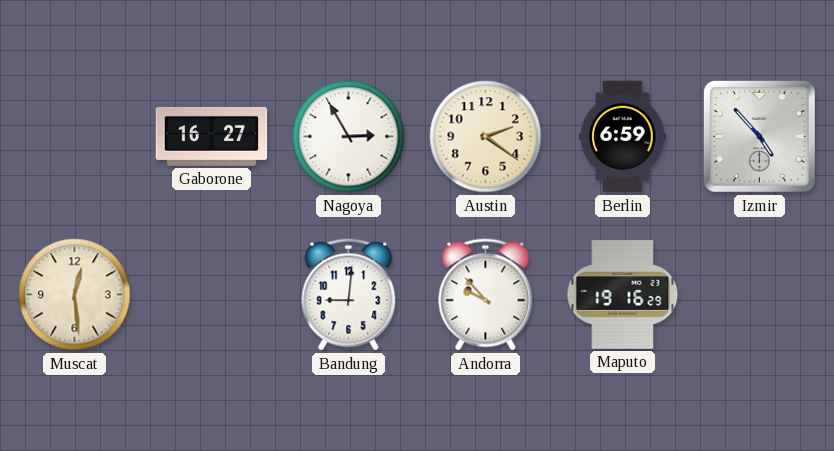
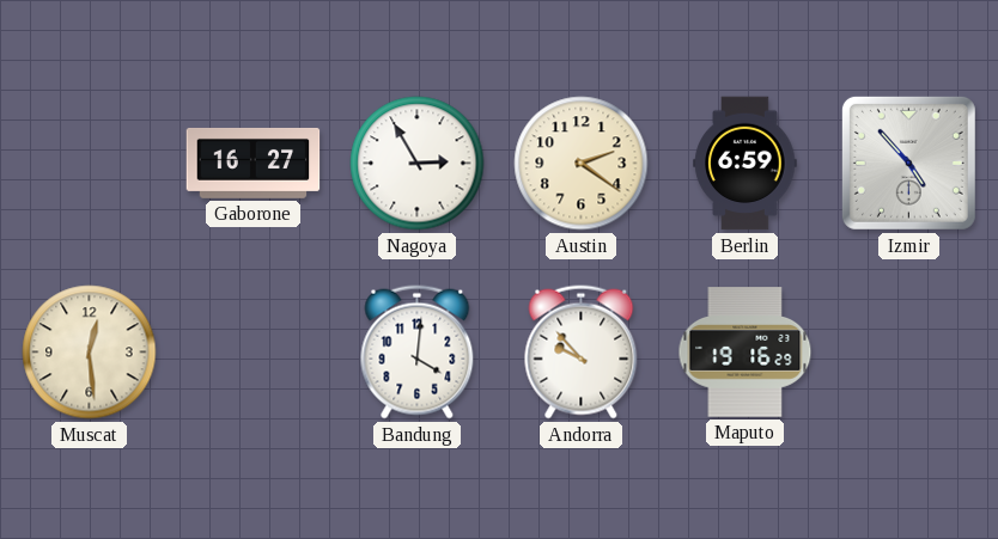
Bandung: 9:01 -> 4:01 (418, 353)
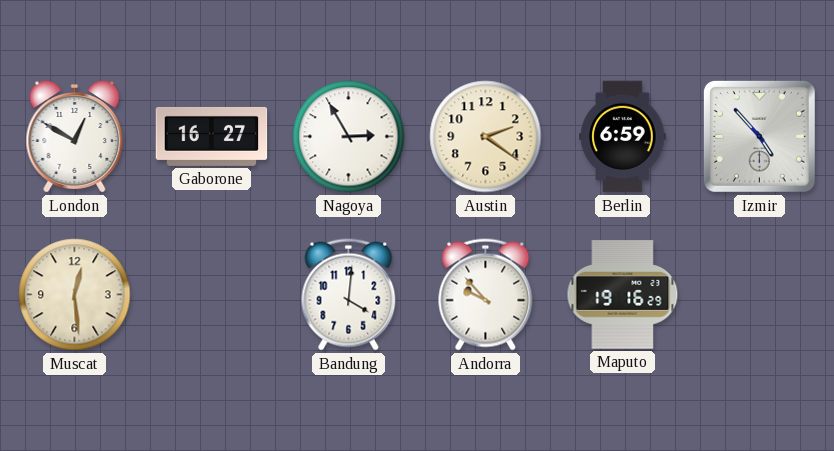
London: none -> 12:50 (75, 137)
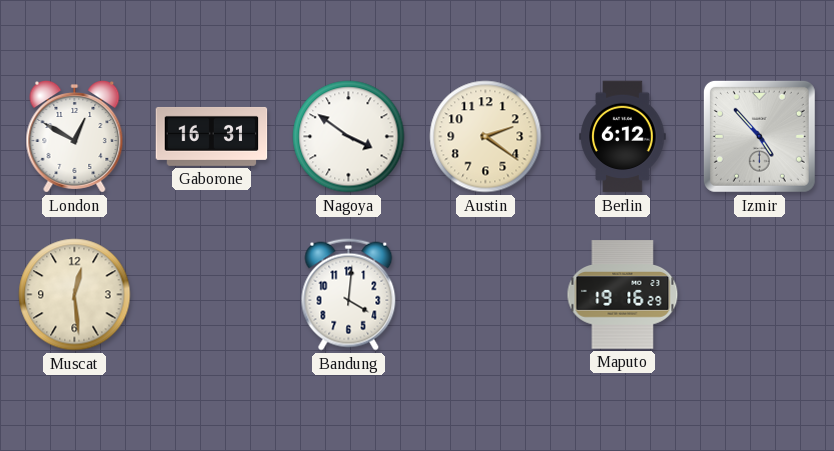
Gaborone: 16:27 -> 16:31 (212, 136)
Nagoya: 2:55 -> 3:51 (349, 137)
Berlin: 6:59 -> 6:12 (623, 137)
Andorra: 9:53 -> none (486, 295)
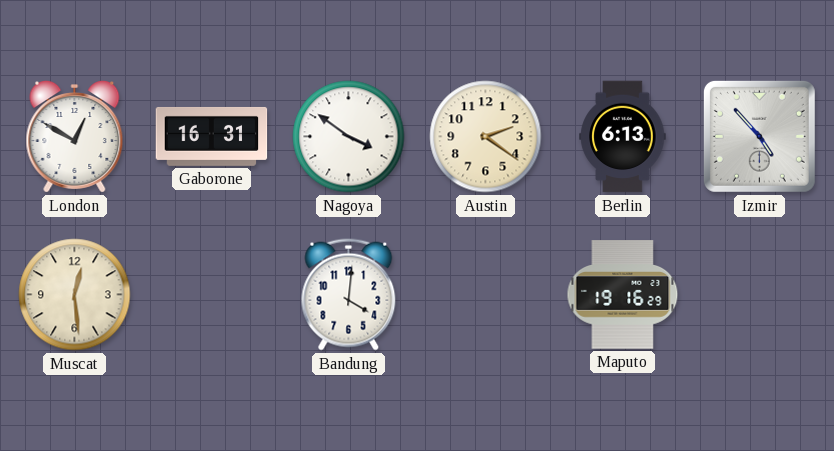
Berlin: 6:12 -> 6:13 (623, 137)
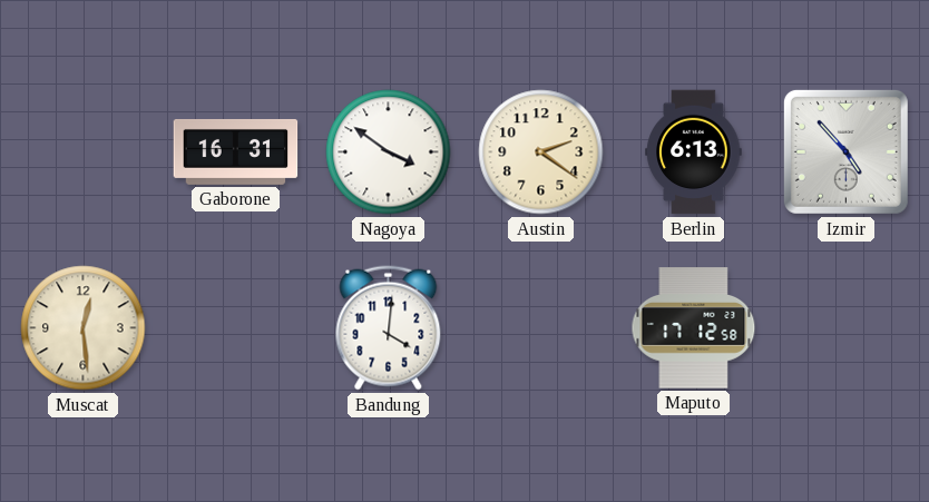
London: 12:50 -> none (75, 137)
Maputo: 19:16 -> 17:12 (694, 328)
